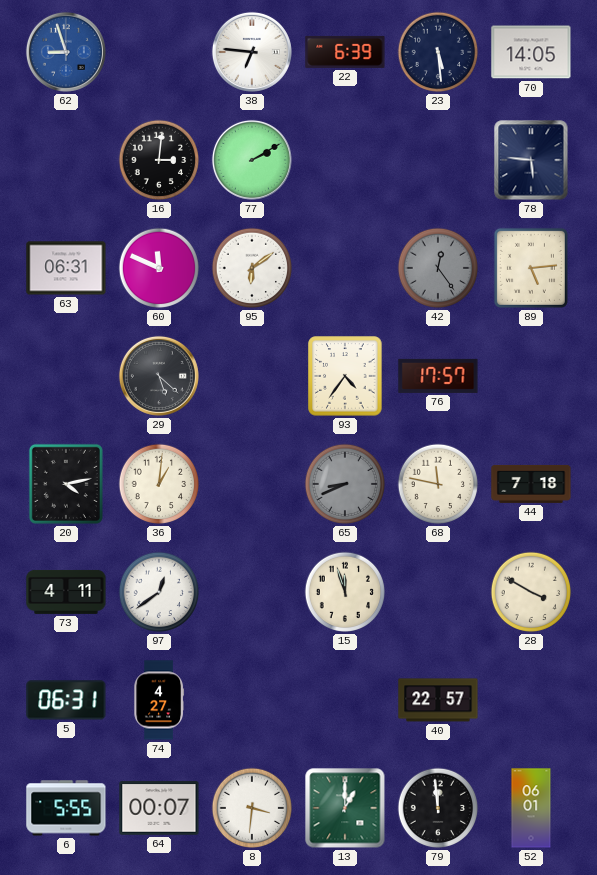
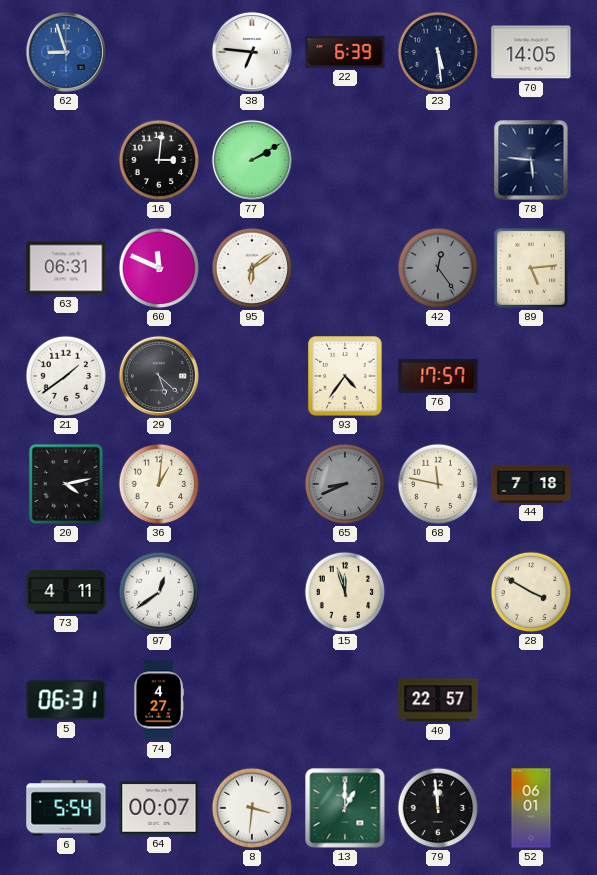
21: none -> 1:39 (66, 376)
6: 5:55 -> 5:54 (66, 808)
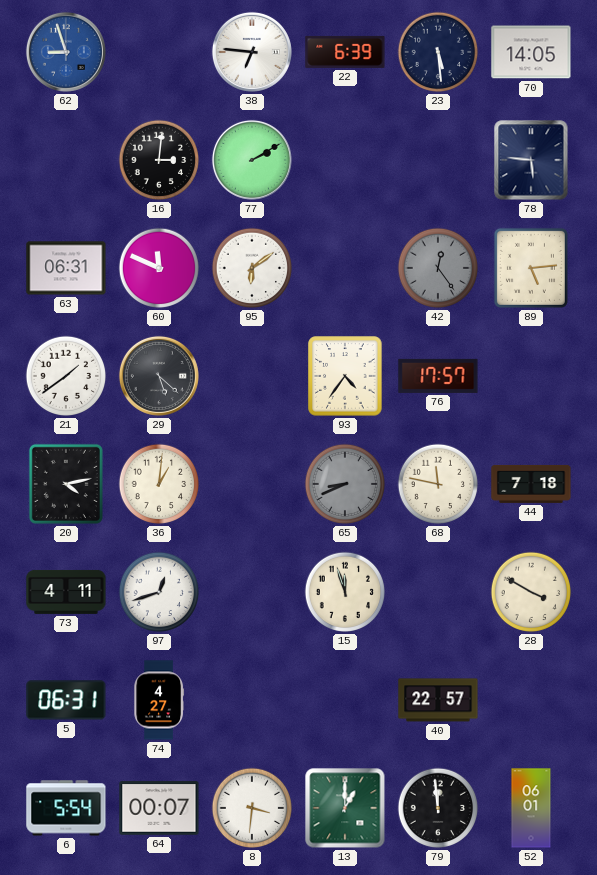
97: 12:39 -> 12:42 (159, 592)
